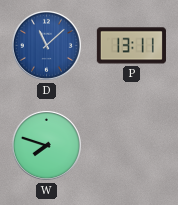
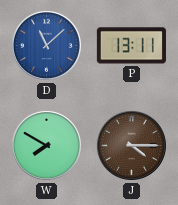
W: 7:48 -> 7:50 (46, 145)
J: none -> 4:15 (131, 145)
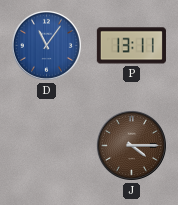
D: 11:08 -> 11:06 (46, 45)
W: 7:50 -> none (46, 145)
